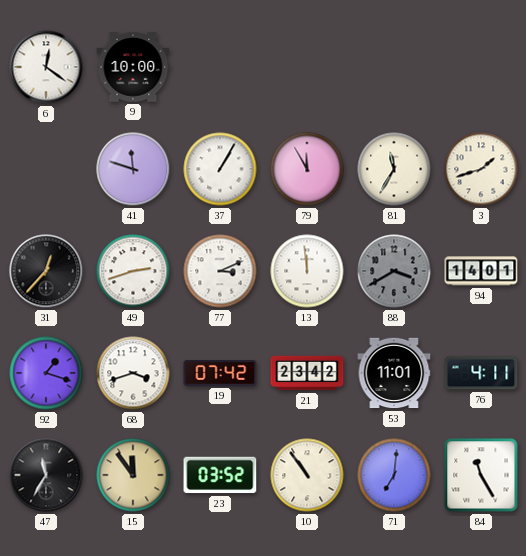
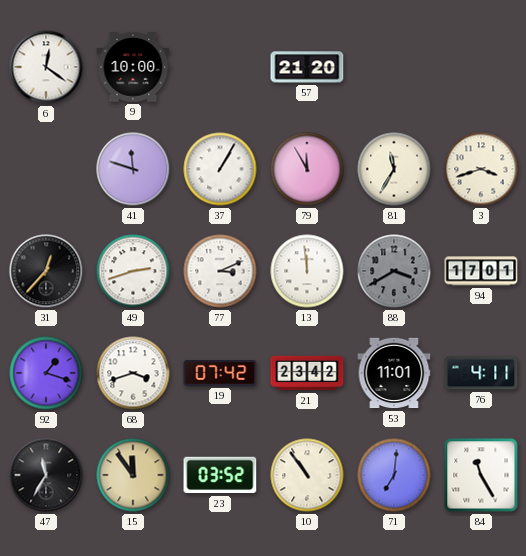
57: none -> 21:20 (307, 67)
3: 1:42 -> 3:42 (481, 169)
94: 14:01 -> 17:01 (481, 271)
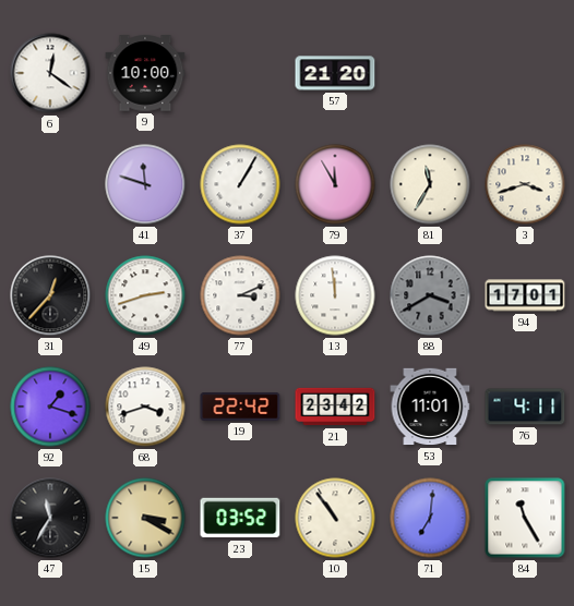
19: 07:42 -> 22:42 (240, 408)
15: 11:54 -> 3:20 (145, 518)
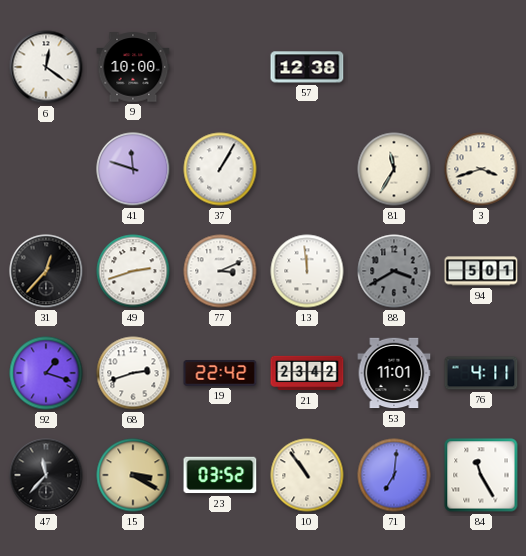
57: 21:20 -> 12:38 (307, 67)
79: 11:55 -> none (335, 184)
94: 17:01 -> 5:01 (481, 271)
68: 3:42 -> 2:42 (133, 373)
47: 11:35 -> 11:37 (46, 475)
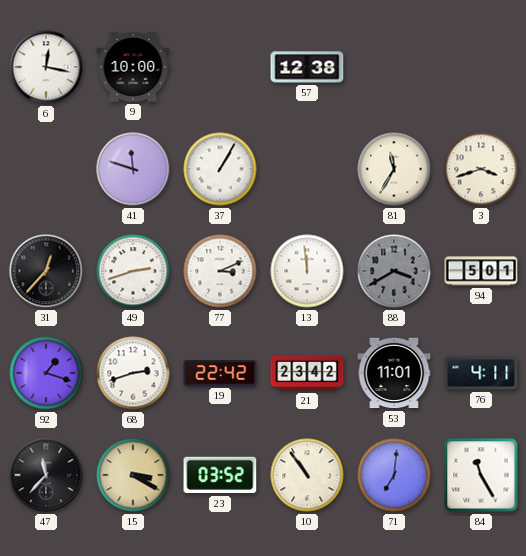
6: 12:21 -> 12:17 (46, 67)
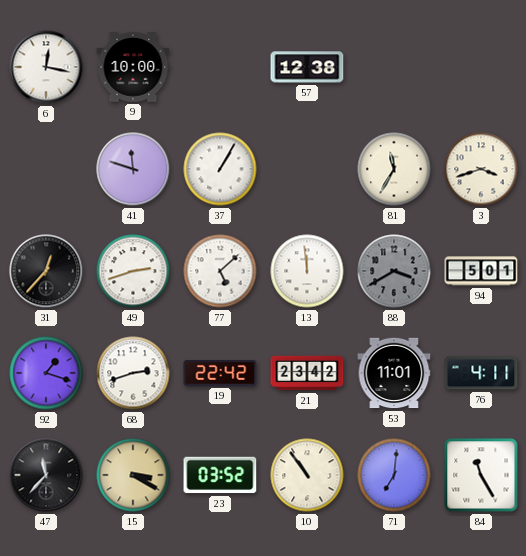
77: 3:11 -> 5:08 (220, 271)
